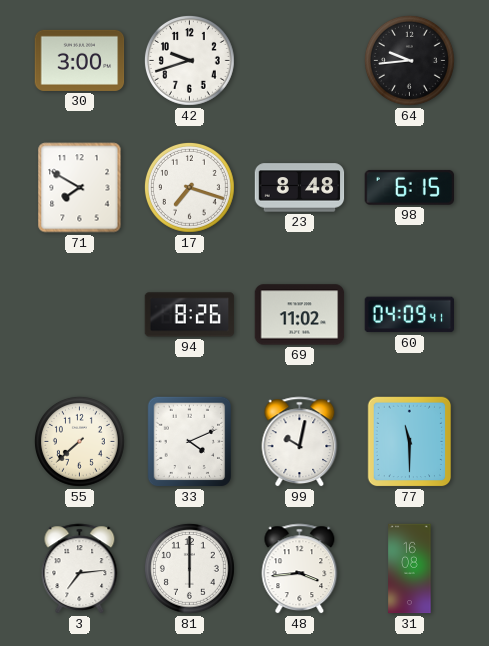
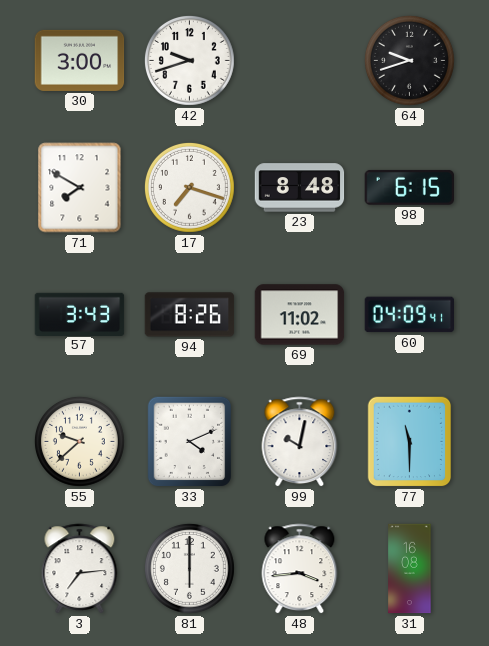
64: 9:44 -> 9:42 (409, 60)
57: none -> 3:43 (80, 314)
55: 7:38 -> 9:38 (79, 441)
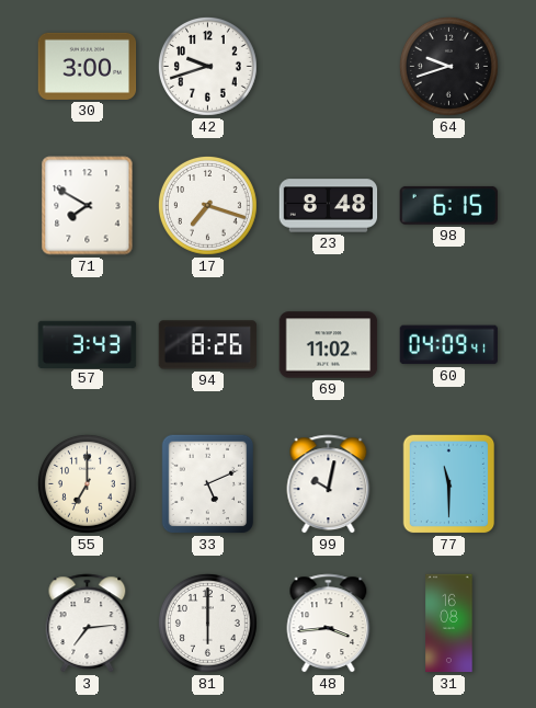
55: 9:38 -> 7:00 (87, 483)
33: 4:11 -> 5:11 (208, 484)
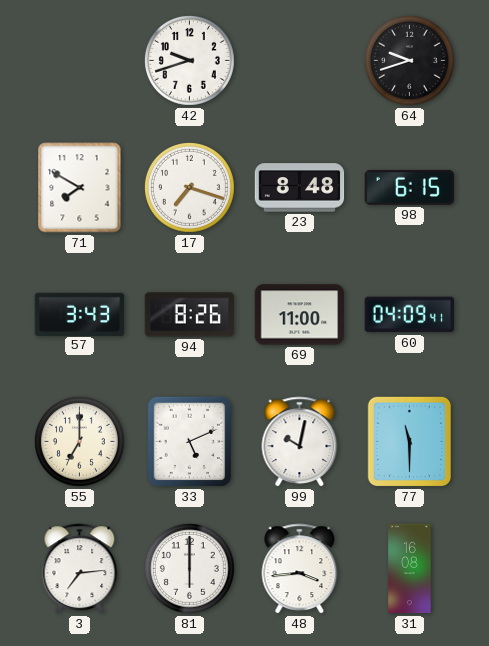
30: 3:00 -> none (88, 66)
69: 11:02 -> 11:00 (300, 315)
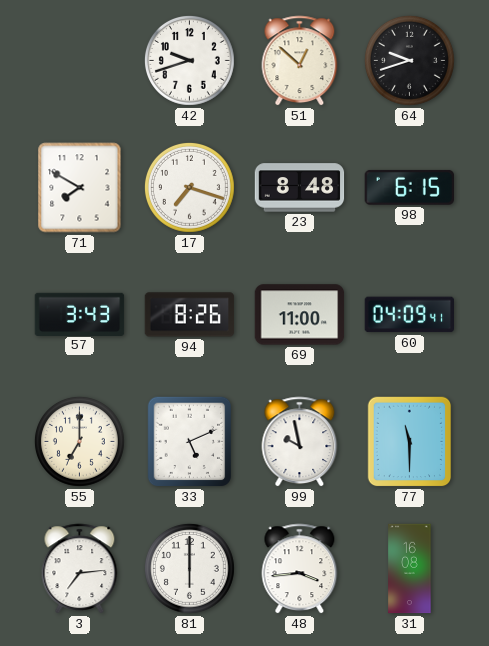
51: none -> 12:52 (300, 61)
99: 10:02 -> 9:58 (300, 442)
